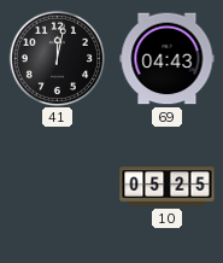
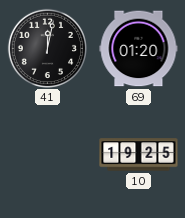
69: 04:43 -> 01:20 (139, 49)
10: 05:25 -> 19:25 (139, 155)
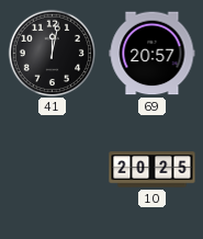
69: 01:20 -> 20:57 (153, 54)
10: 19:25 -> 20:25 (153, 170)
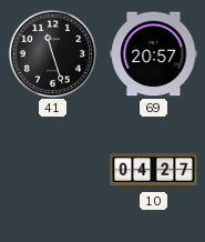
41: 12:02 -> 11:27 (52, 53)
10: 20:25 -> 04:27 (154, 172)
